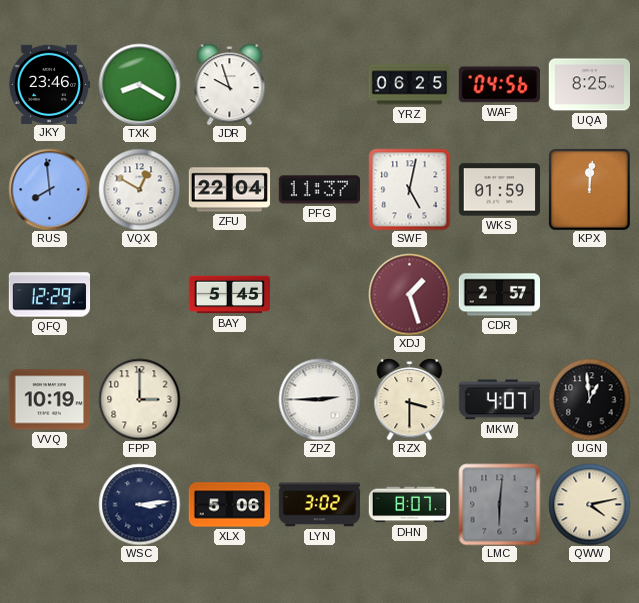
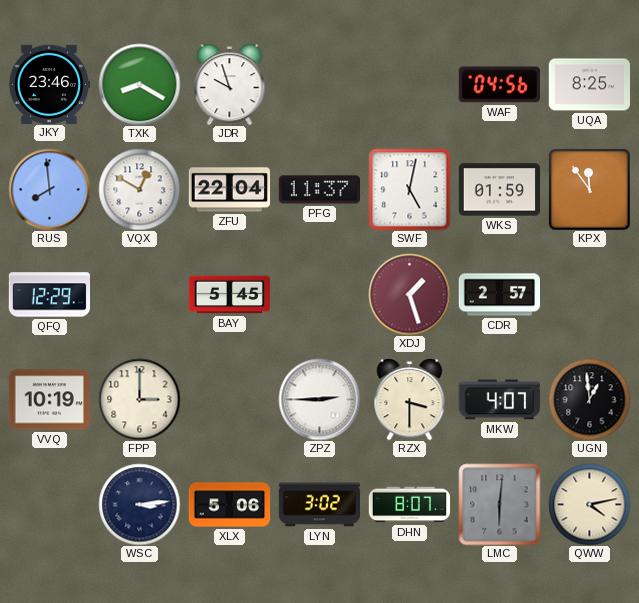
YRZ: 06:25 -> none (409, 85)
KPX: 12:01 -> 11:54 (589, 189)
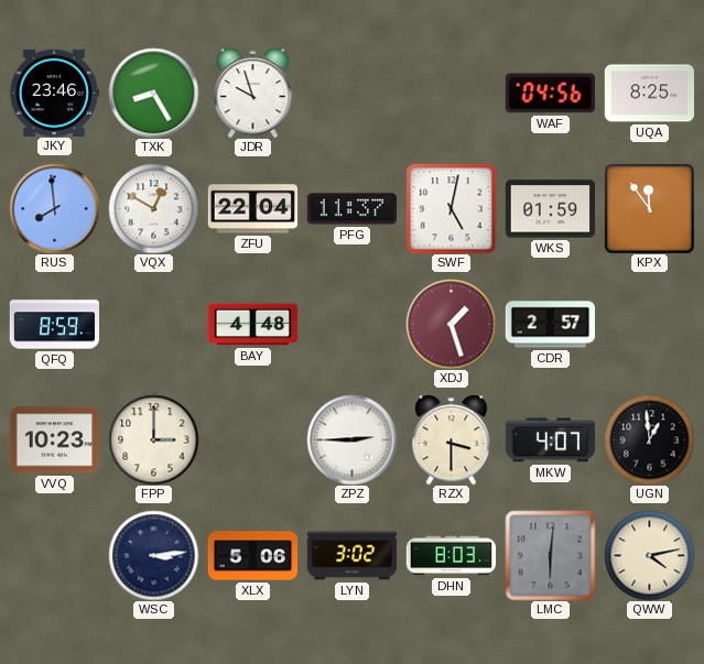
TXK: 8:20 -> 8:25 (153, 92)
QFQ: 12:29 -> 8:59 (54, 325)
BAY: 5:45 -> 4:48 (252, 325)
VVQ: 10:19 -> 10:23 (54, 440)
DHN: 8:07 -> 8:03 (451, 556)
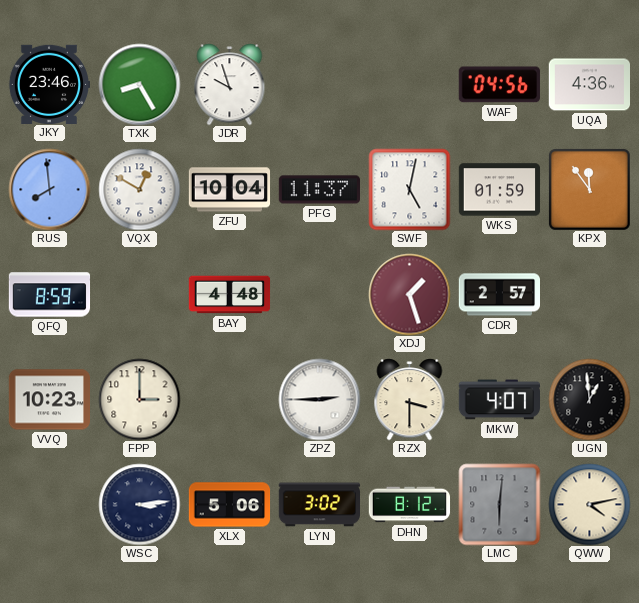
UQA: 8:25 -> 4:36 (589, 85)
ZFU: 22:04 -> 10:04 (229, 190)
DHN: 8:03 -> 8:12 (409, 505)
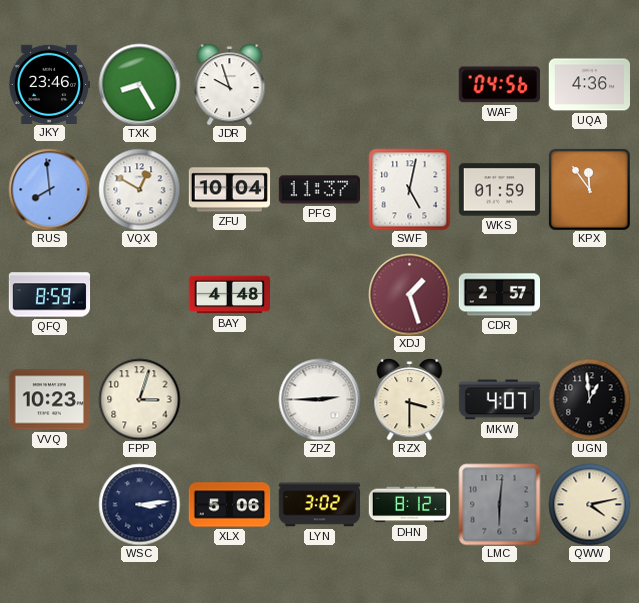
FPP: 3:00 -> 3:03 (139, 399)
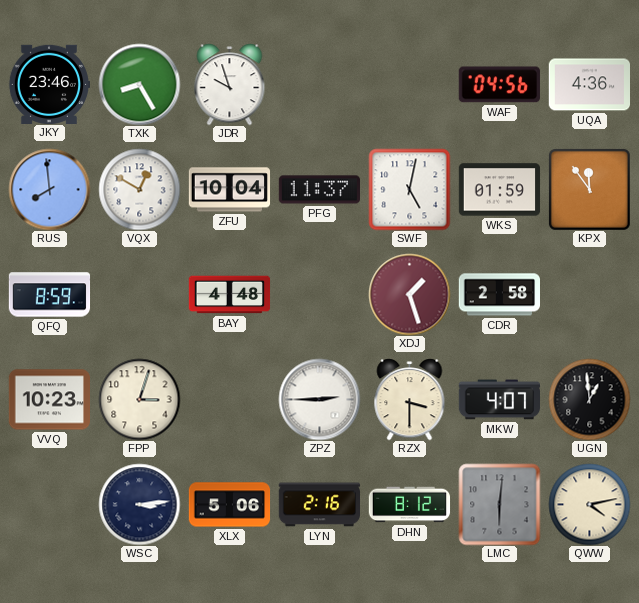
CDR: 2:57 -> 2:58 (499, 295)
LYN: 3:02 -> 2:16 (319, 505)
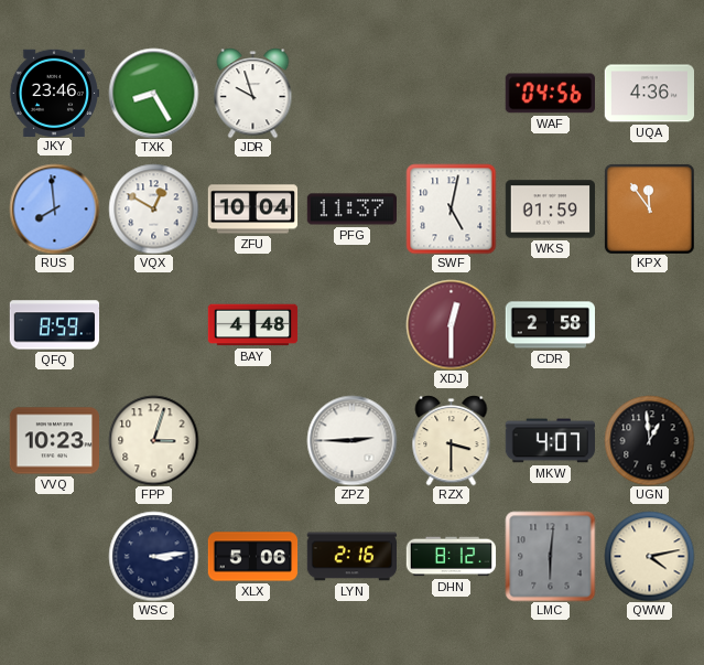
XDJ: 1:27 -> 12:30 (451, 324)
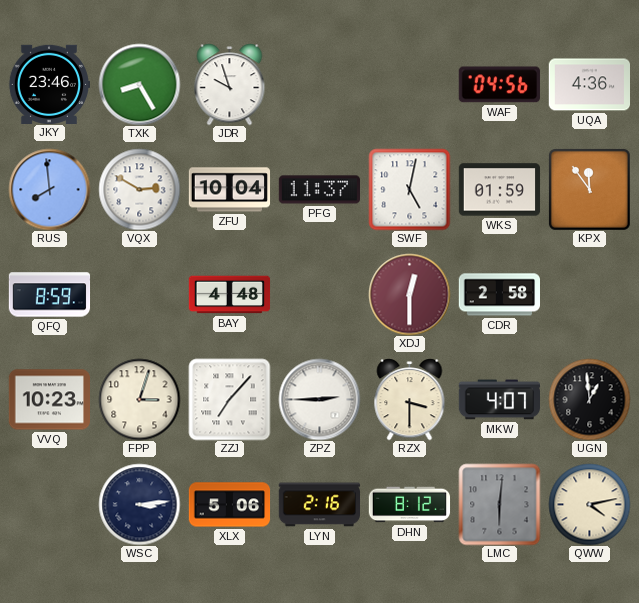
VQX: 12:50 -> 2:50 (139, 189)
ZZJ: none -> 7:07 (229, 399)
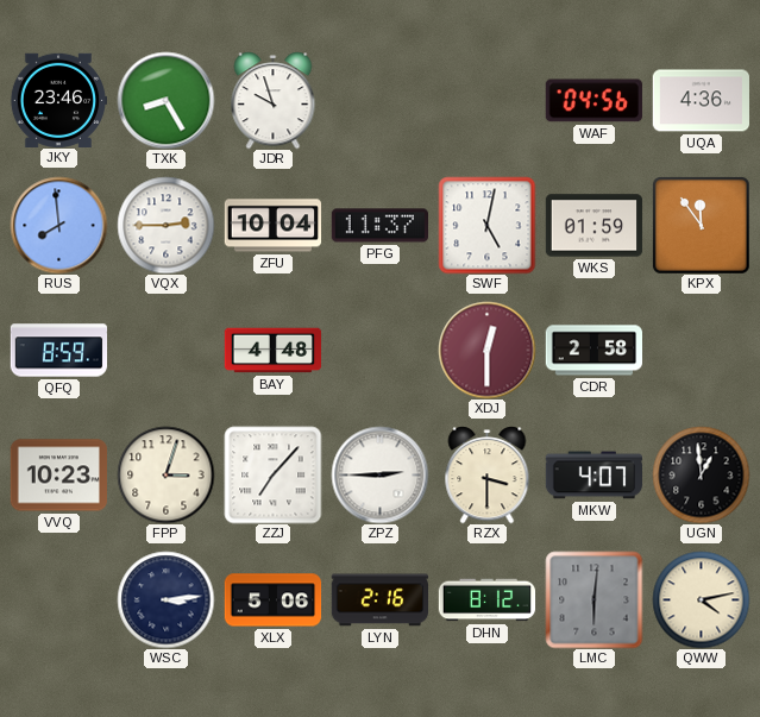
VQX: 2:50 -> 2:45 (165, 225)
